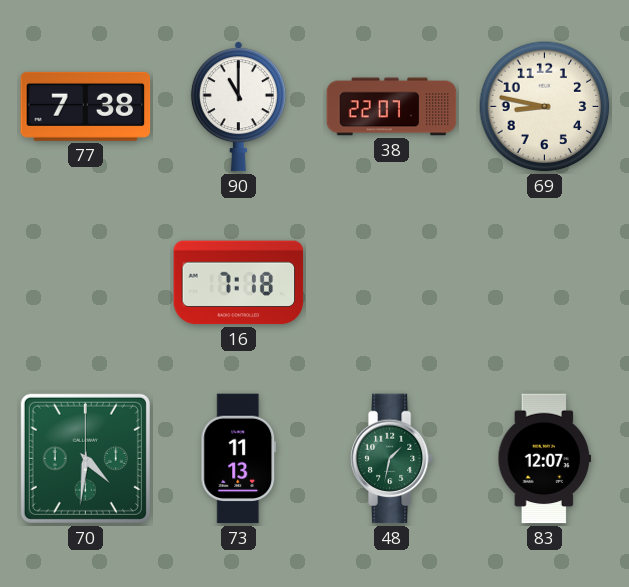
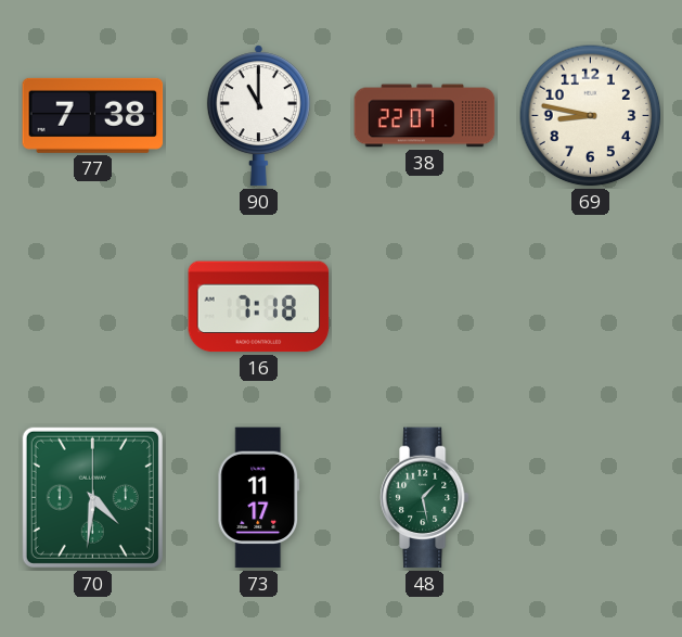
73: 11:13 -> 11:17 (259, 498)
48: 1:32 -> 1:28 (424, 498)
83: 12:07 -> none (545, 459)
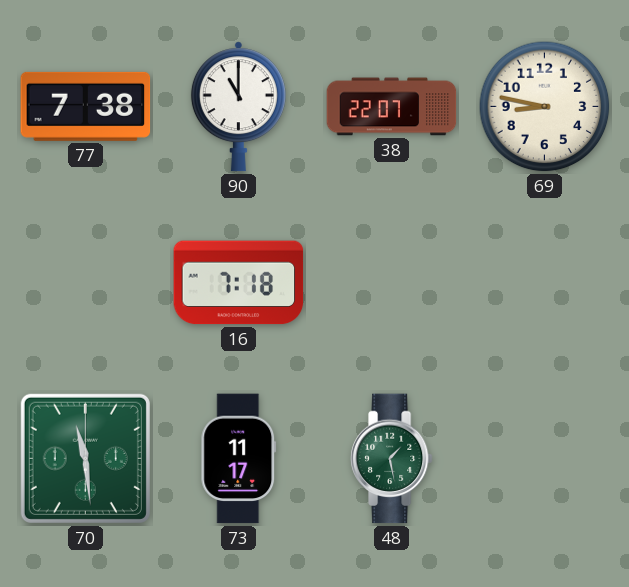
70: 4:31 -> 11:29 (85, 458)
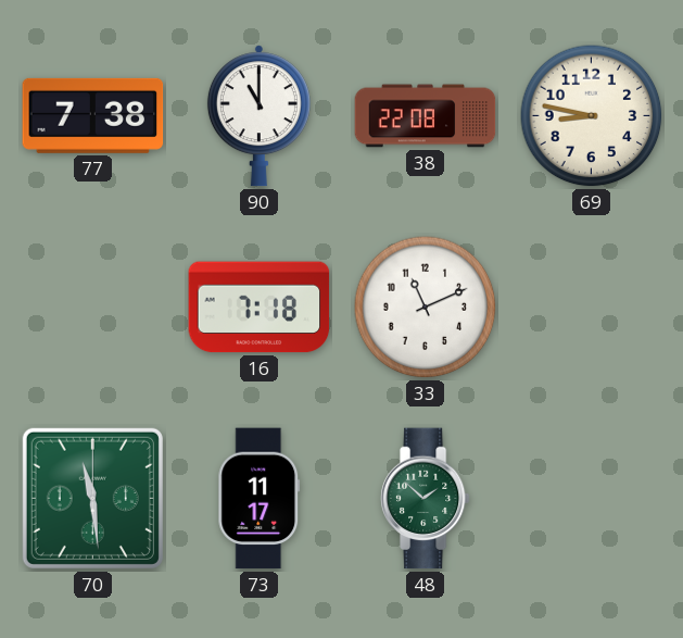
38: 22:07 -> 22:08 (426, 116)
33: none -> 11:11 (426, 308)
48: 1:28 -> 1:52 (425, 499)
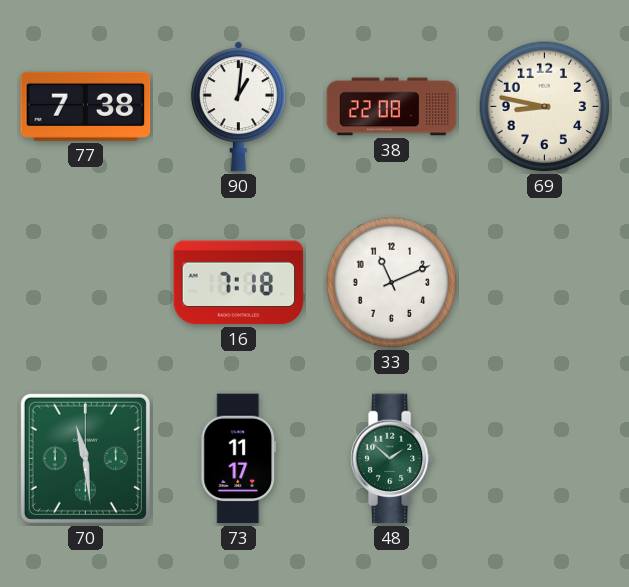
90: 11:00 -> 1:01 (238, 107)
